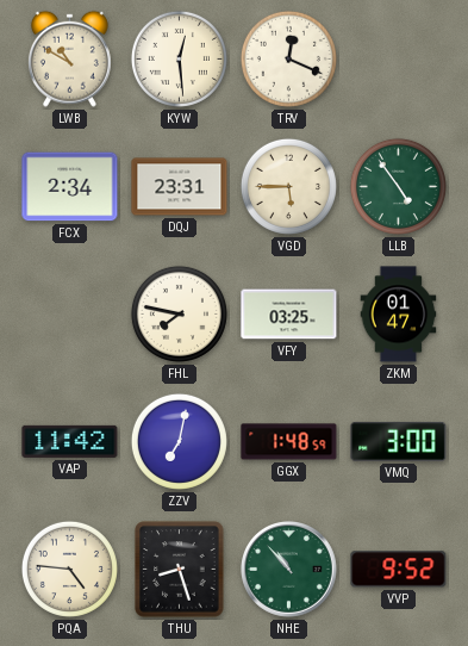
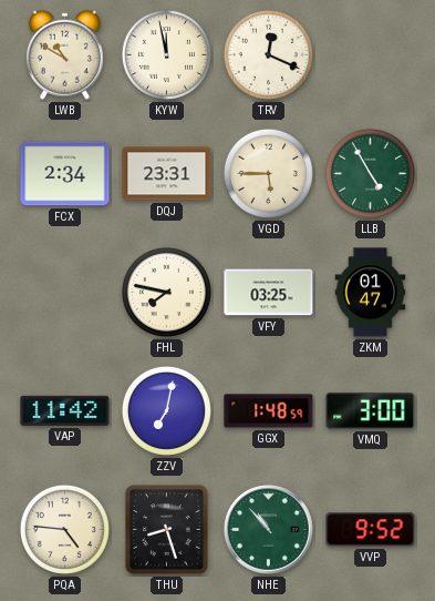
KYW: 12:29 -> 11:58 (166, 54)
LLB: 4:54 -> 4:55 (370, 173)
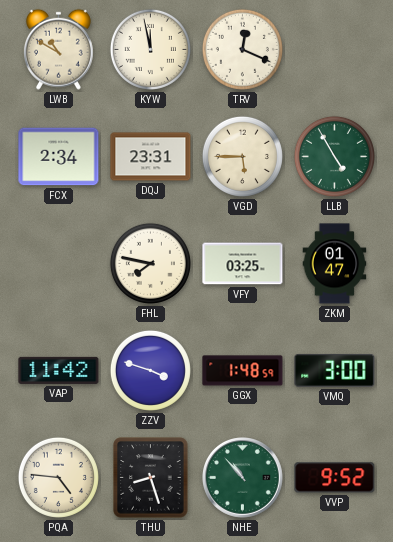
ZZV: 7:02 -> 3:48 (150, 370)
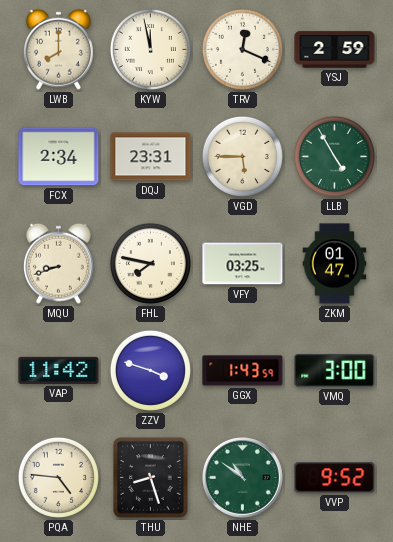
LWB: 10:50 -> 8:00 (58, 49)
YSJ: none -> 2:59 (335, 50)
MQU: none -> 8:42 (58, 263)
GGX: 1:48 -> 1:43 (243, 371)
NHE: 10:53 -> 10:51 (243, 478)
